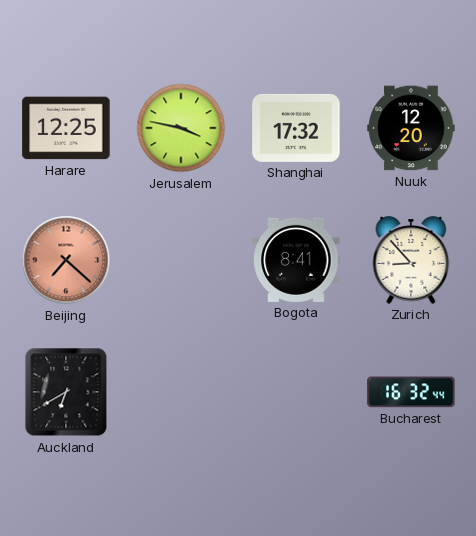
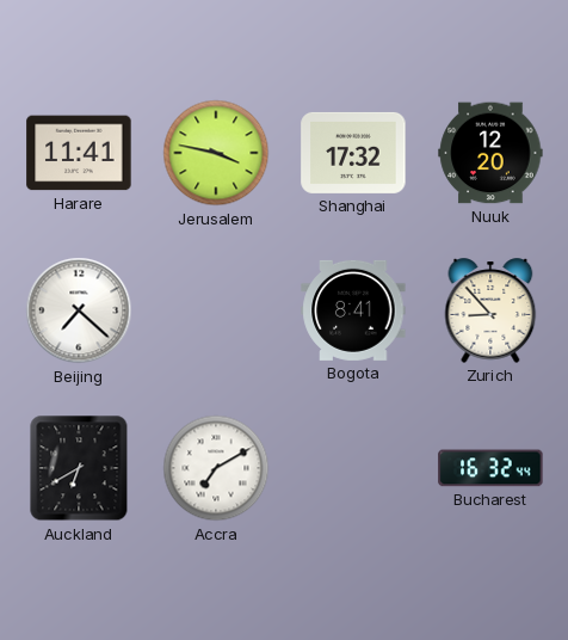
Harare: 12:25 -> 11:41 (79, 153)
Beijing dial: salmon -> white (79, 310)
Accra: none -> 7:10 (216, 468)
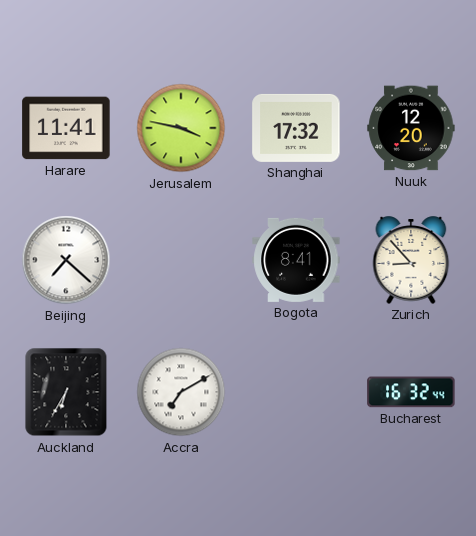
Auckland: 6:40 -> 6:35 (66, 392)
